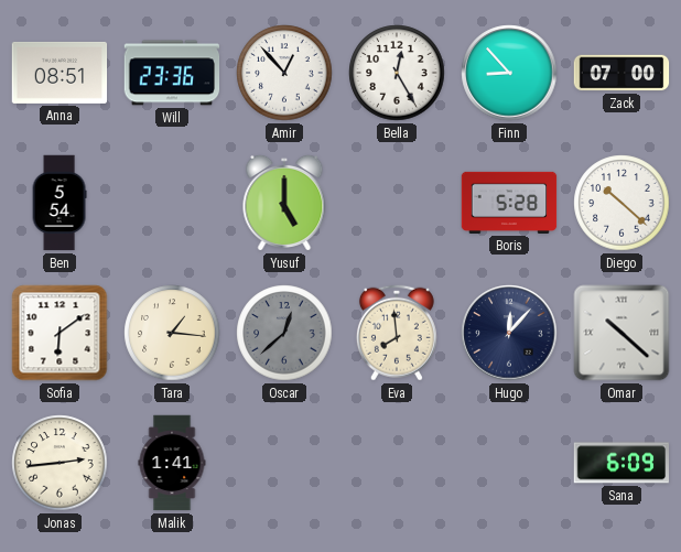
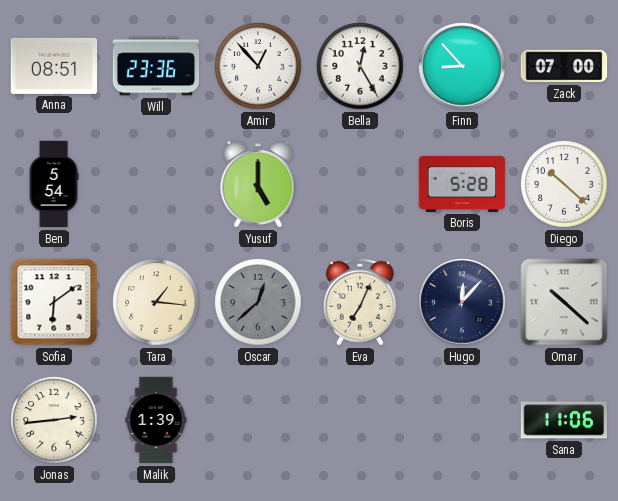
Eva: 7:59 -> 7:04 (360, 302)
Malik: 1:41 -> 1:39 (156, 420)
Sana: 6:09 -> 11:06 (564, 420)
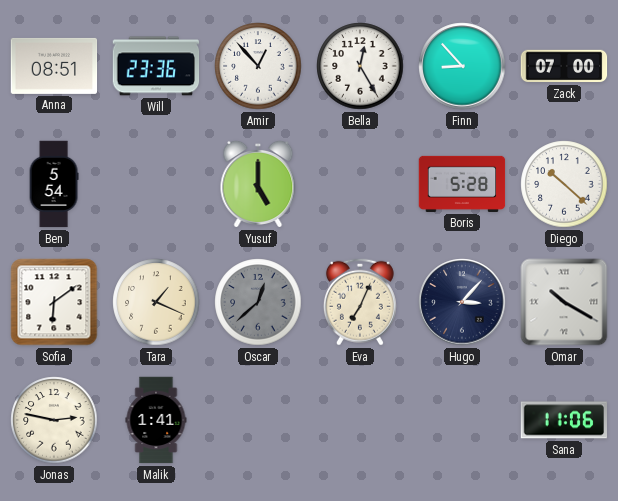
Tara: 1:16 -> 1:19 (156, 302)
Hugo: 12:07 -> 3:07 (462, 302)
Omar: 10:22 -> 10:20 (564, 302)
Jonas: 2:44 -> 2:47 (54, 420)
Malik: 1:39 -> 1:41 (156, 420)
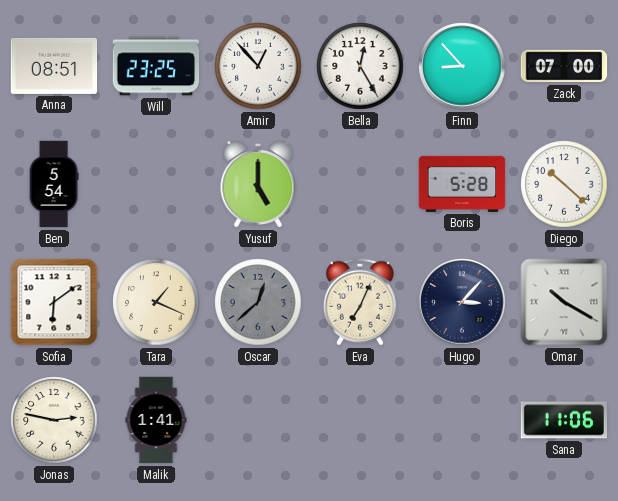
Will: 23:36 -> 23:25 (156, 66)
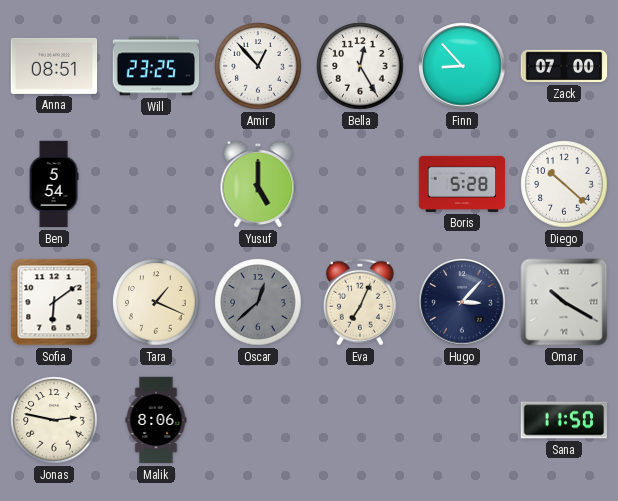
Malik: 1:41 -> 8:06 (156, 420)
Sana: 11:06 -> 11:50 (564, 420)
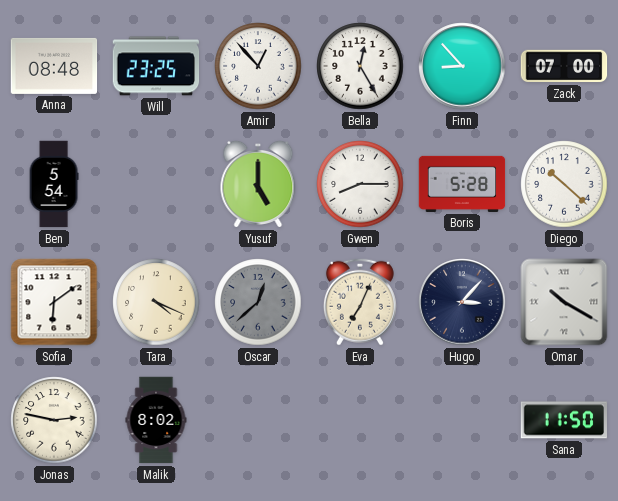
Anna: 08:51 -> 08:48 (54, 66)
Gwen: none -> 8:15 (360, 184)
Tara: 1:19 -> 4:19 (156, 302)
Malik: 8:06 -> 8:02 (156, 420)
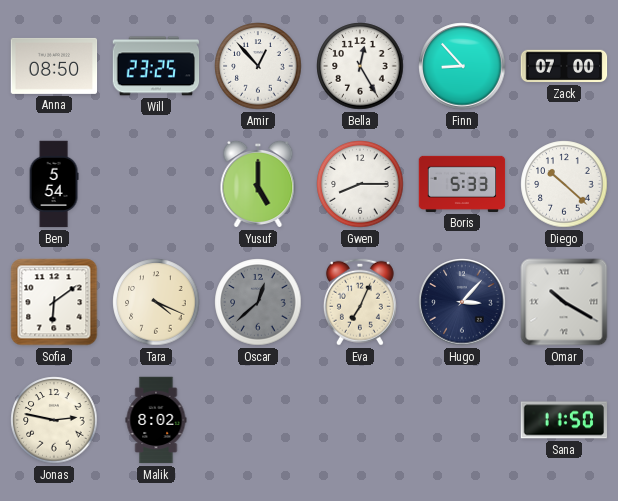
Anna: 08:48 -> 08:50 (54, 66)
Boris: 5:28 -> 5:33 (462, 184)
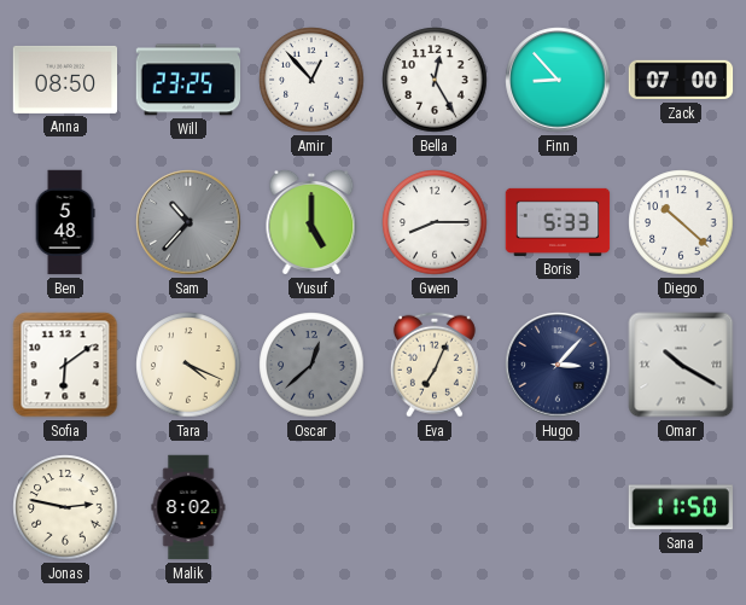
Ben: 5:54 -> 5:48 (65, 222)
Sam: none -> 10:37 (188, 222)
